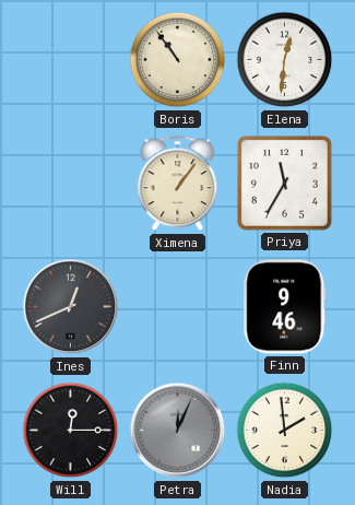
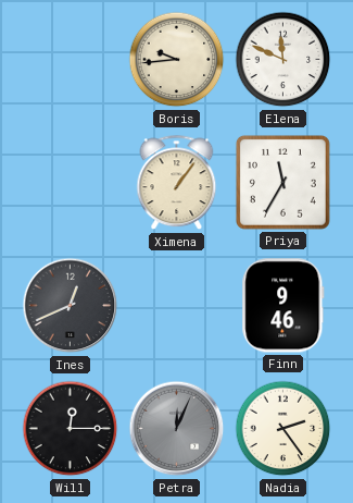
Boris: 10:54 -> 9:44 (177, 60)
Elena: 12:31 -> 11:49 (283, 60)
Nadia: 1:59 -> 2:24 (283, 429)
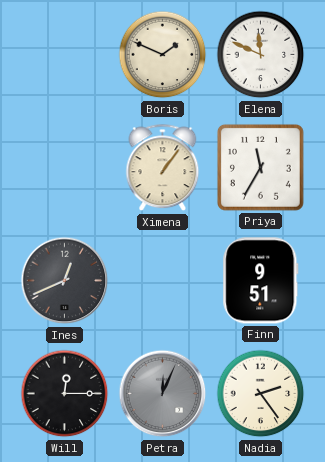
Boris: 9:44 -> 1:49 (163, 55)
Finn: 9:46 -> 9:51 (261, 281)
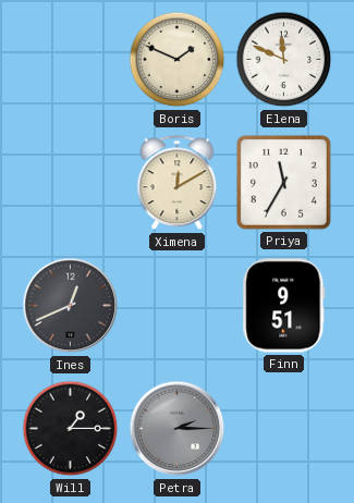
Ximena: 1:06 -> 12:10 (178, 183)
Will: 12:15 -> 1:15 (71, 429)
Petra: 12:04 -> 2:15 (178, 429)
Nadia: 2:24 -> none (261, 394)
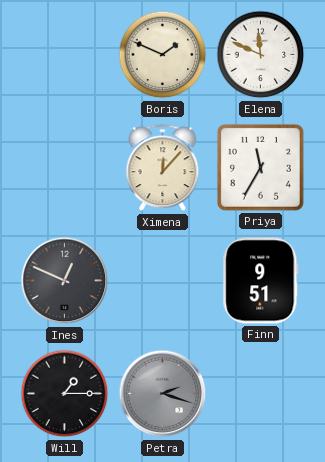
Ximena: 12:10 -> 12:07 (163, 168)
Ines: 12:41 -> 12:49 (65, 281)
Petra: 2:15 -> 2:18 (163, 394)
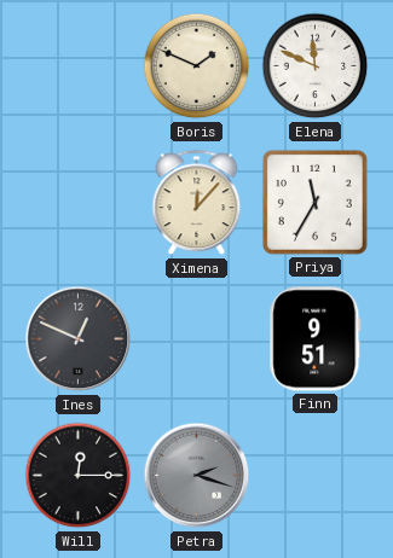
Will: 1:15 -> 12:15 (79, 476)
